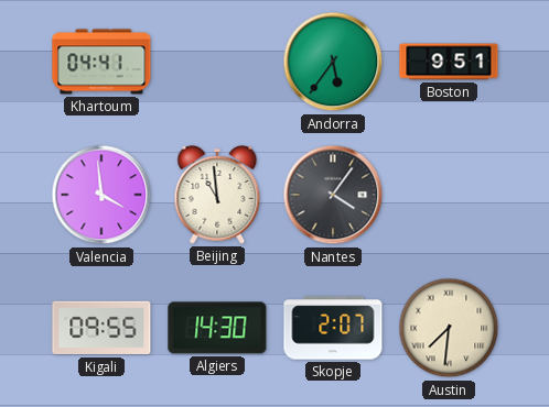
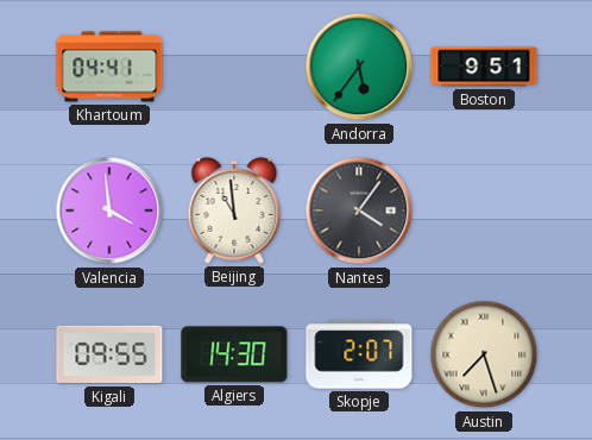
Austin: 7:31 -> 7:27 (484, 354)
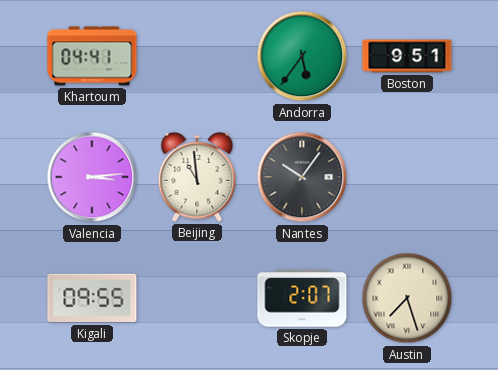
Valencia: 3:59 -> 3:14 (92, 177)
Nantes: 4:06 -> 10:06 (302, 177)
Algiers: 14:30 -> none (234, 354)
